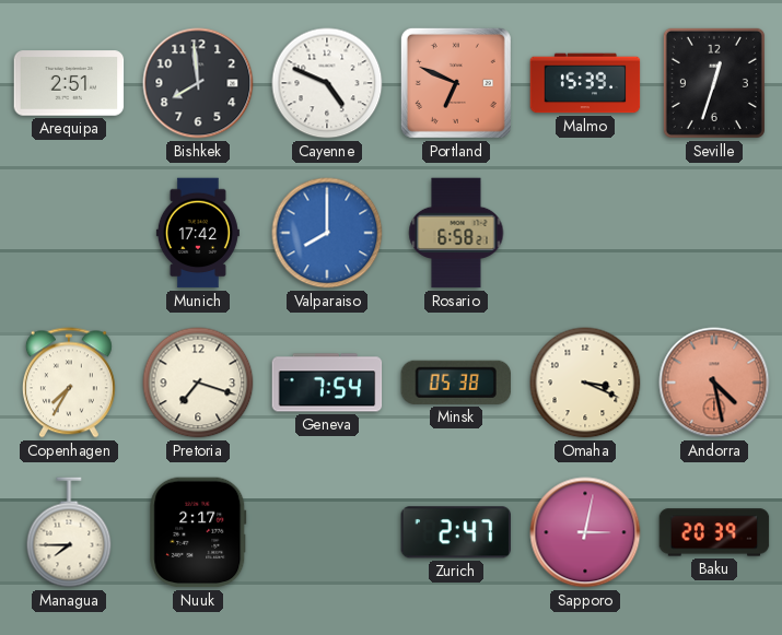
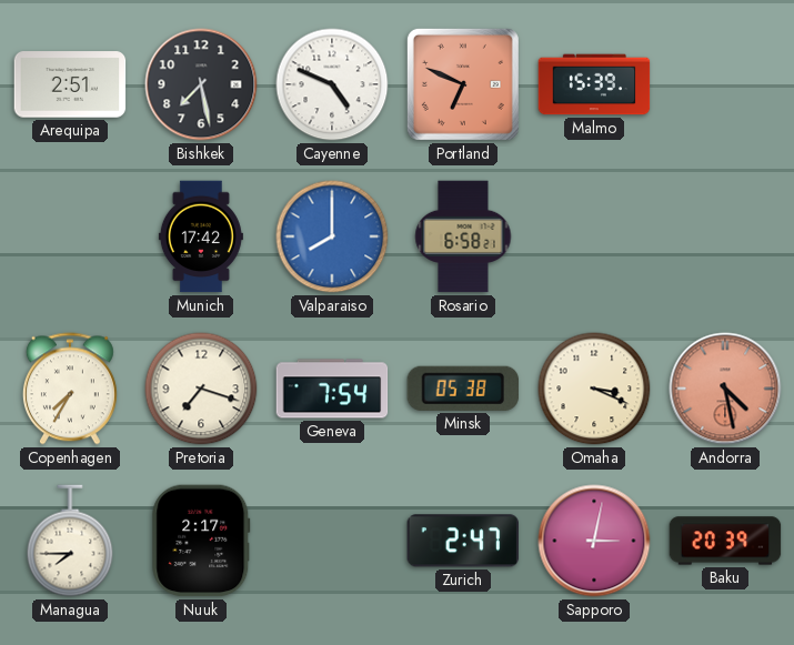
Bishkek: 7:59 -> 7:28 (201, 84)
Seville: 12:33 -> none (714, 83)
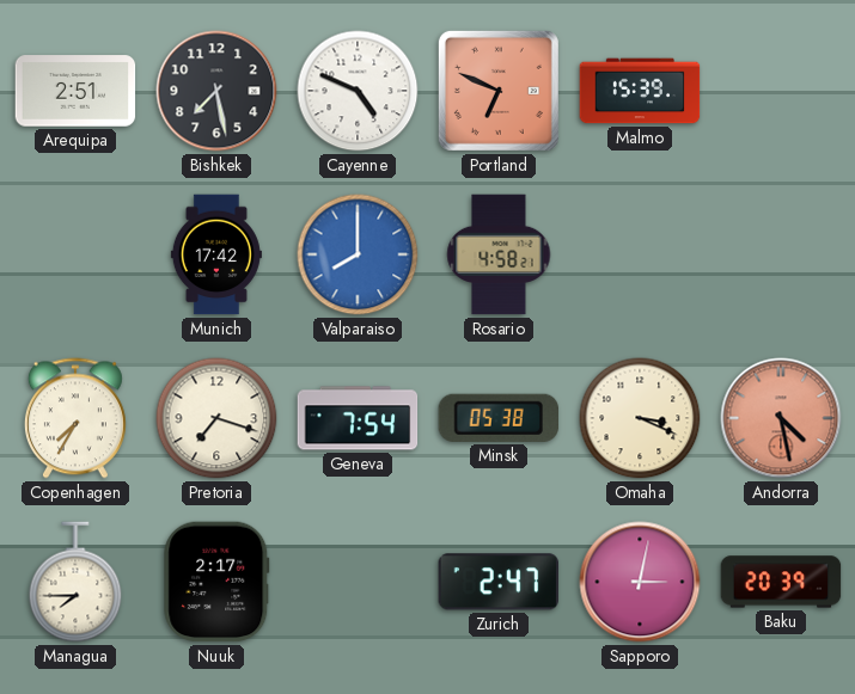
Rosario: 6:58 -> 4:58 (499, 254)
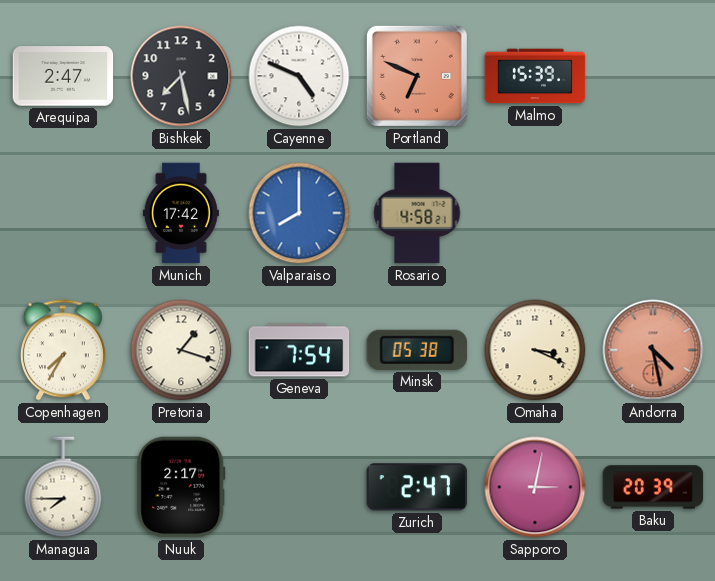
Arequipa: 2:51 -> 2:47 (63, 76)
Pretoria: 7:18 -> 1:18 (181, 350)
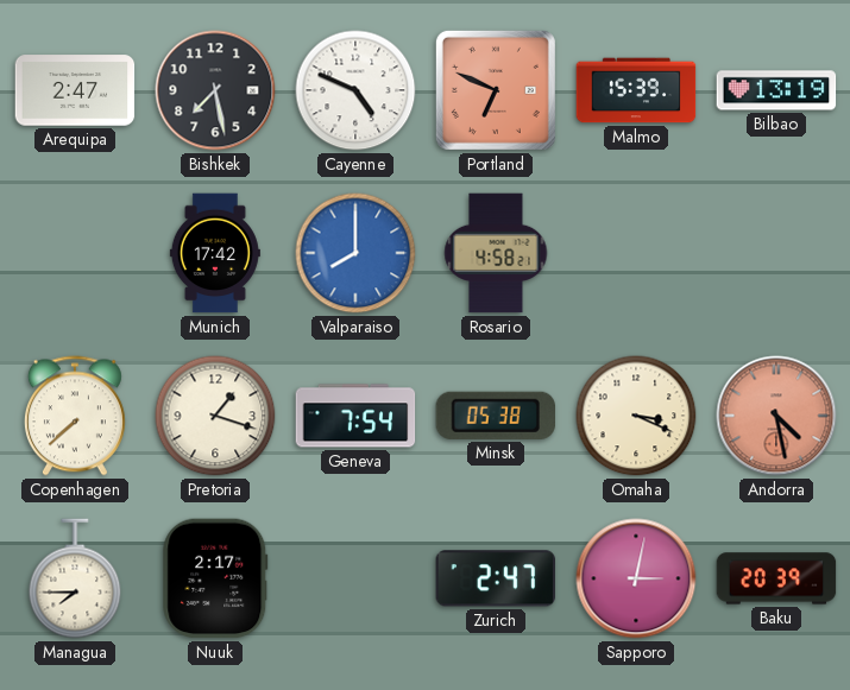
Bilbao: none -> 13:19 (776, 90)
Copenhagen: 7:35 -> 7:38 (75, 416)
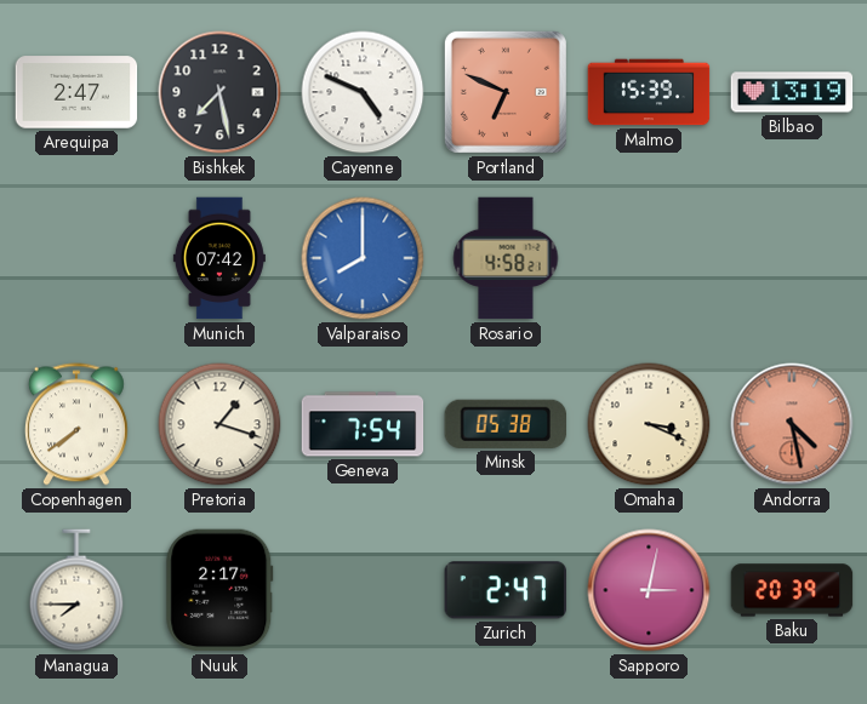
Munich: 17:42 -> 07:42 (219, 258)
Copenhagen: 7:38 -> 7:39 (76, 424)
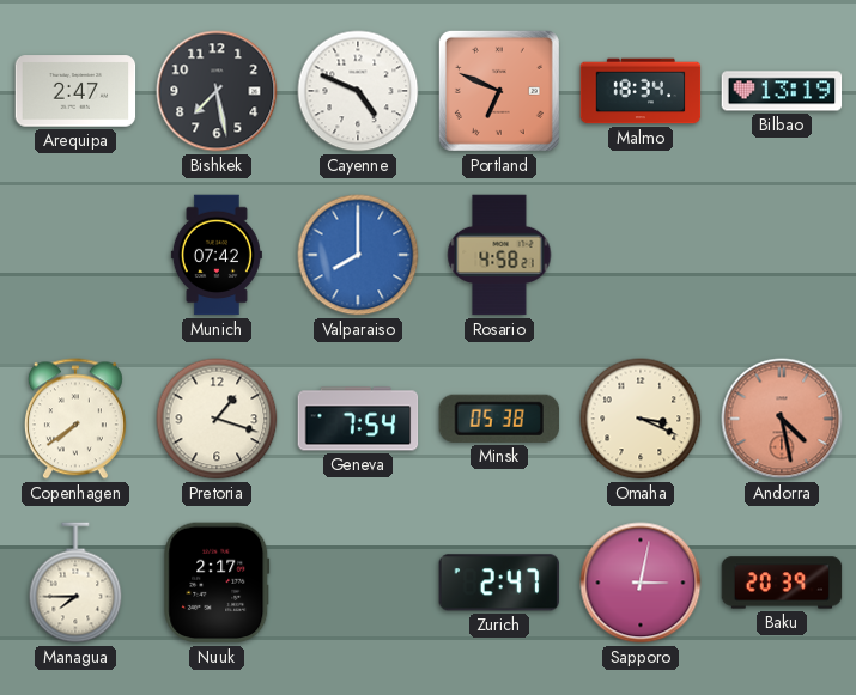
Malmo: 15:39 -> 18:34 (641, 91)
